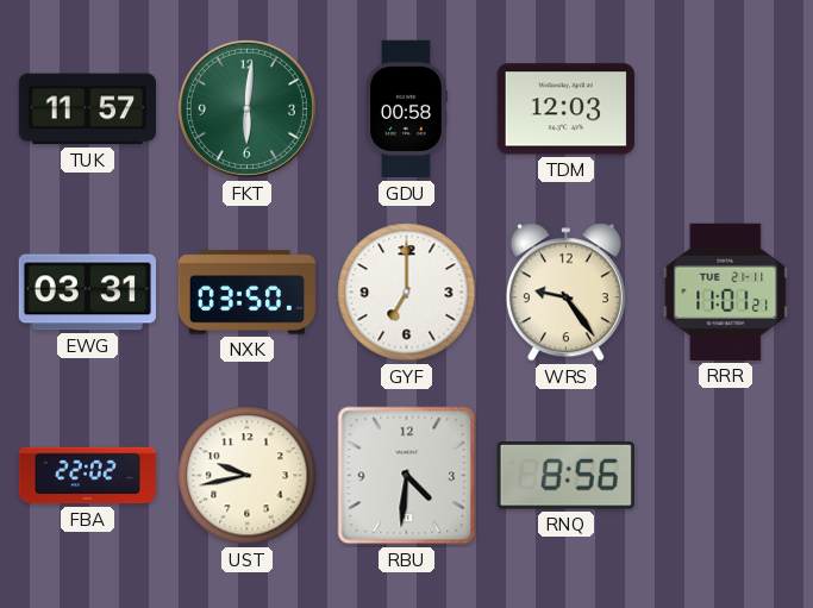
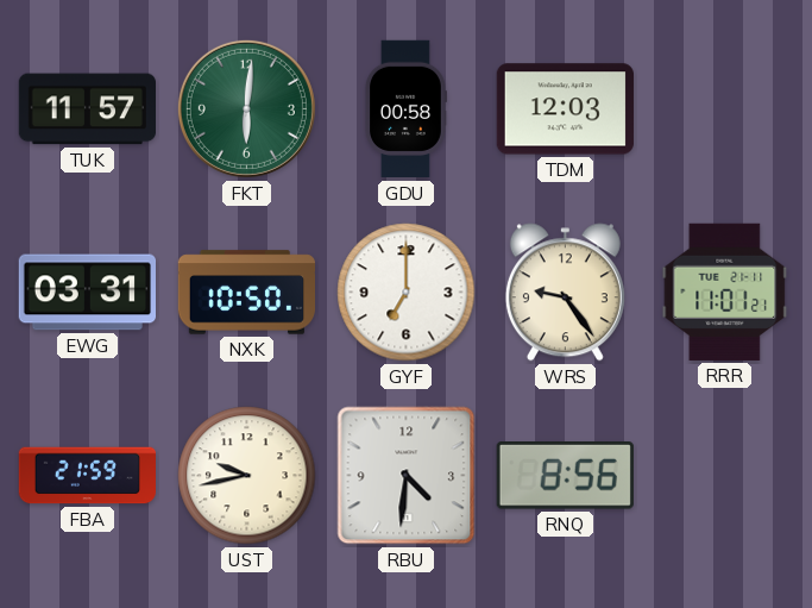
NXK: 03:50 -> 10:50 (247, 293)
FBA: 22:02 -> 21:59 (87, 476)
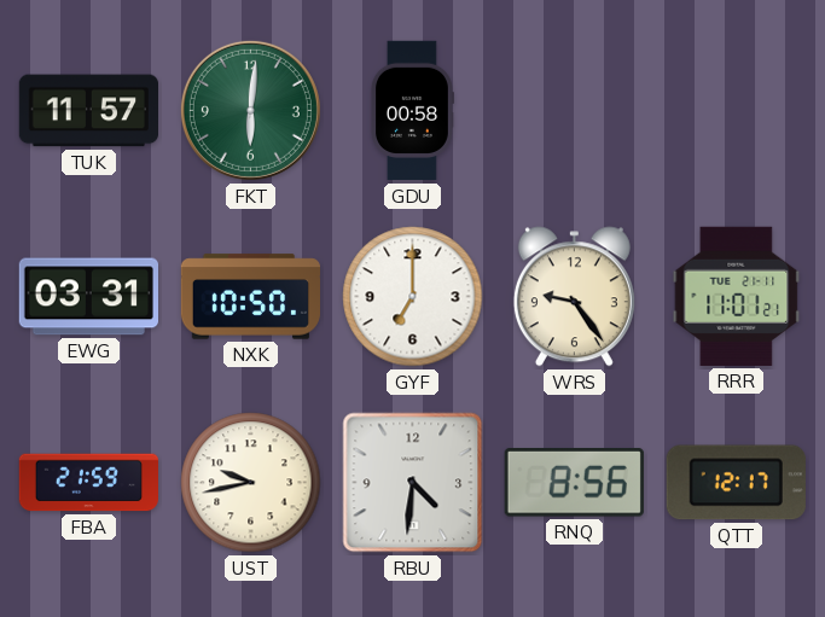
TDM: 12:03 -> none (565, 109)
QTT: none -> 12:17 (736, 483)
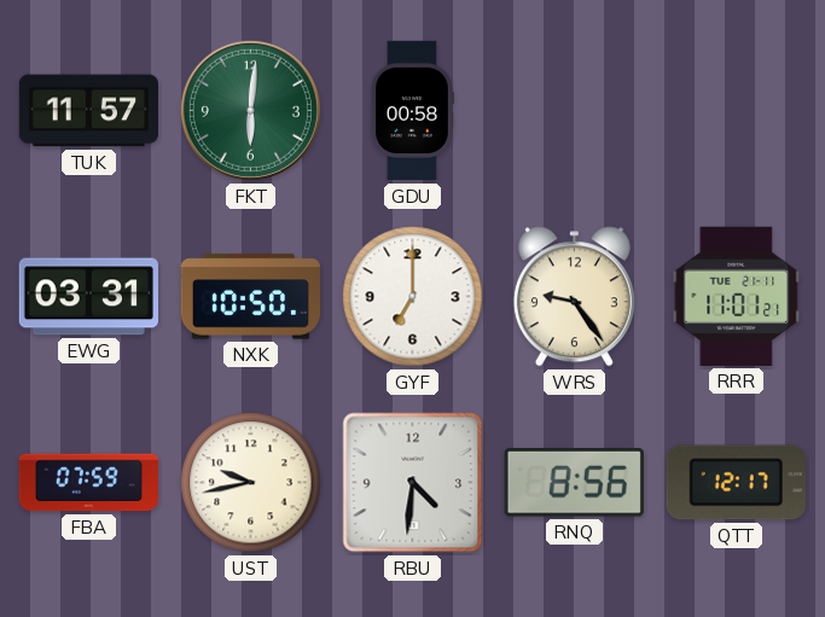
FBA: 21:59 -> 07:59 (88, 483)
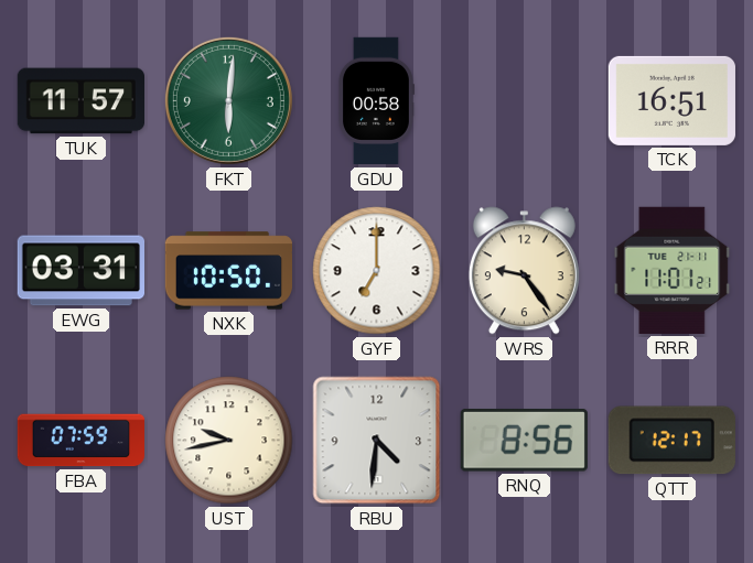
TCK: none -> 16:51 (671, 100)
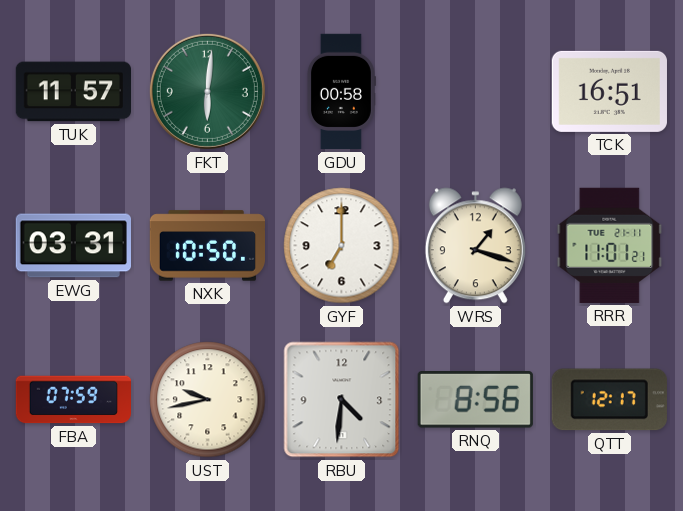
WRS: 9:24 -> 1:18 (475, 246)
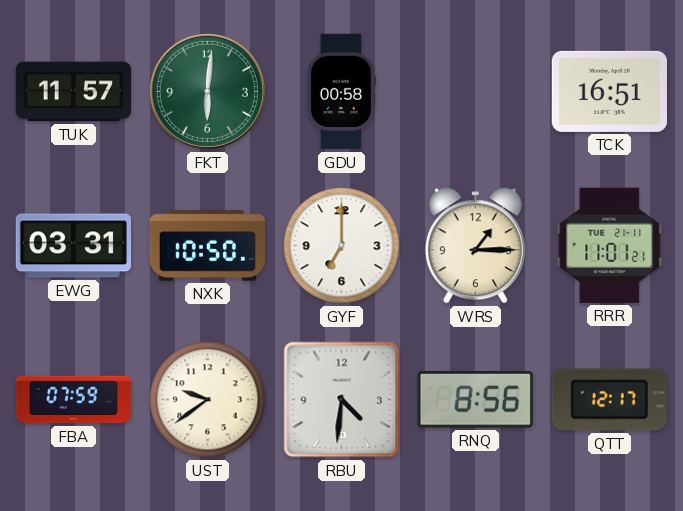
WRS: 1:18 -> 1:15 (475, 246)
UST: 9:43 -> 9:39 (208, 400)
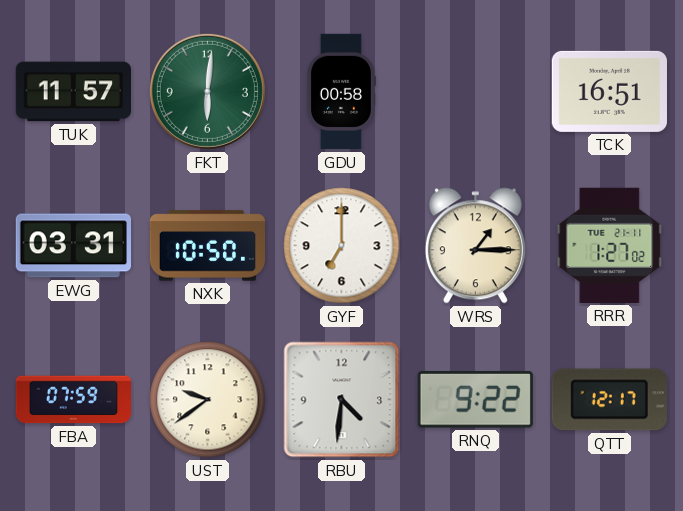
RRR: 11:01 -> 1:27 (610, 245)
RNQ: 8:56 -> 9:22 (475, 400)
